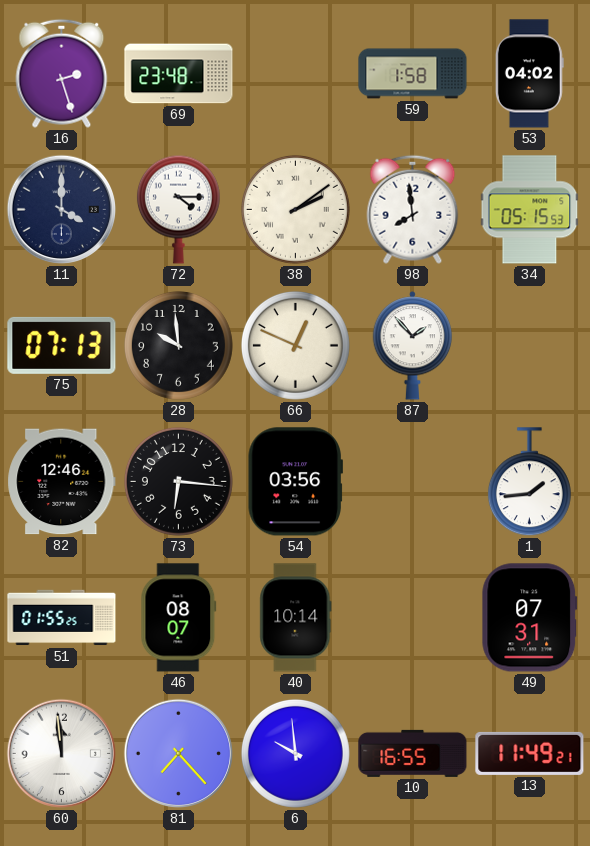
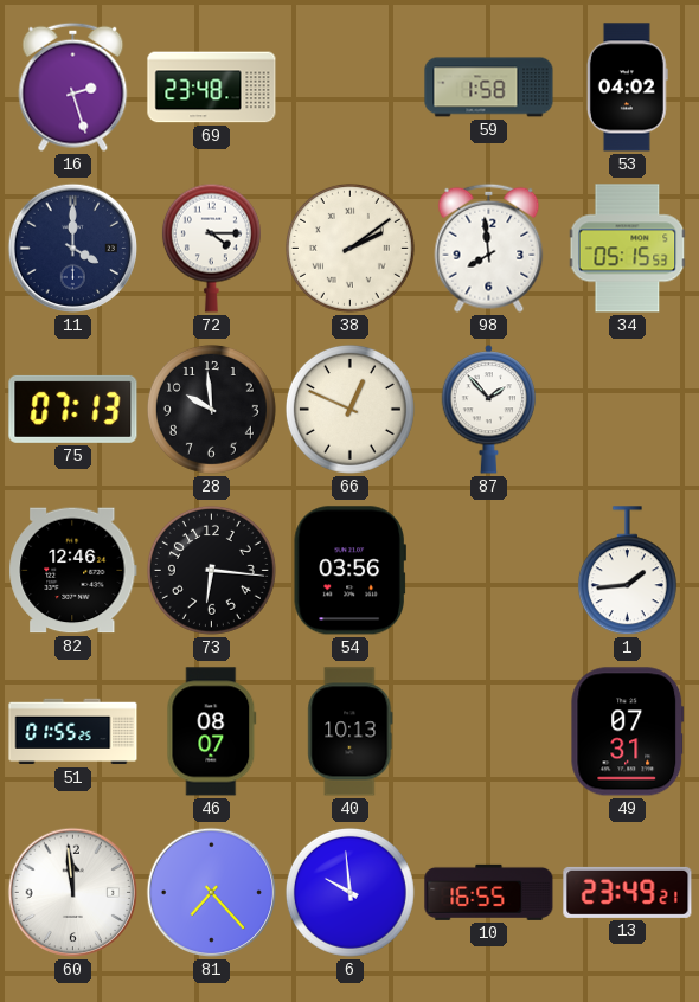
40: 10:14 -> 10:13 (351, 732)
13: 11:49 -> 23:49 (628, 892)
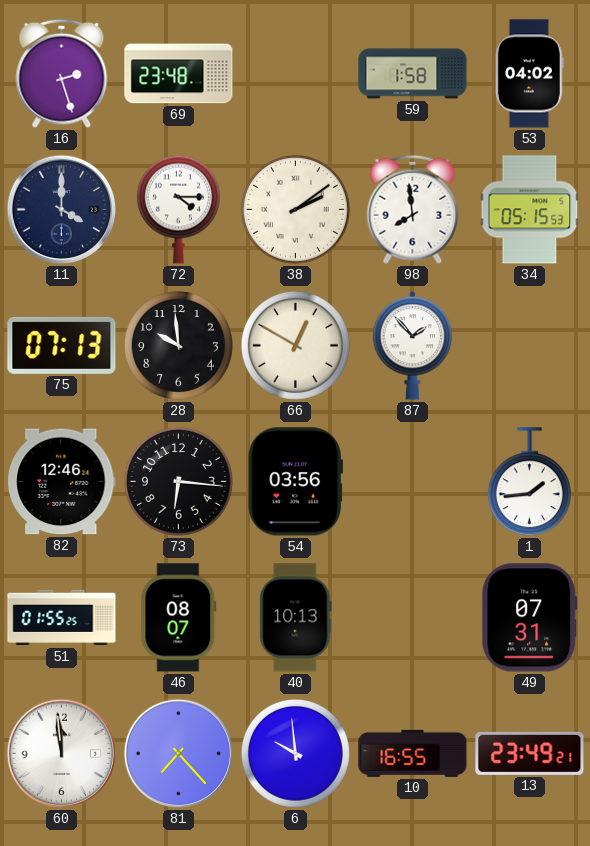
66: 12:49 -> 12:50 (295, 345)
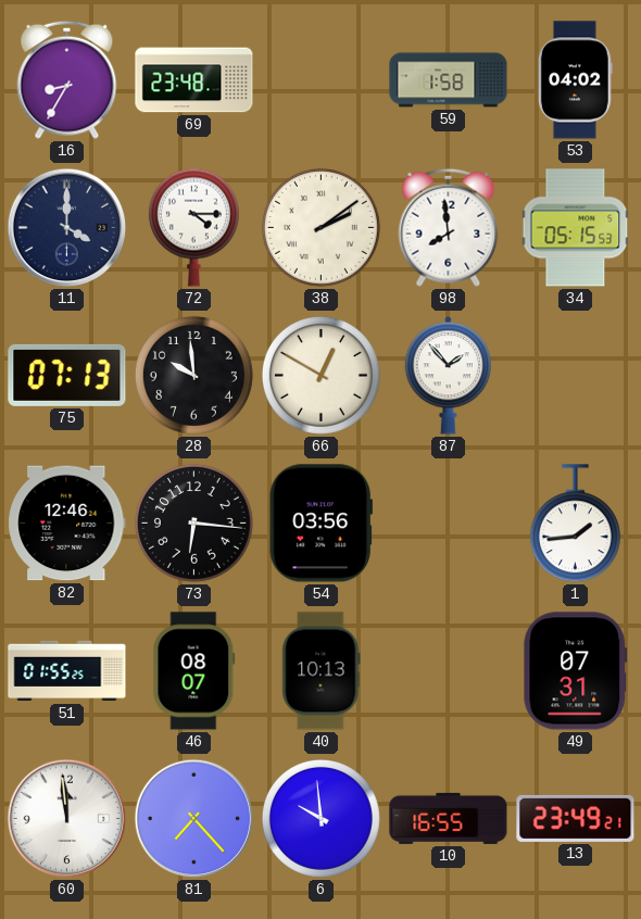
16: 2:27 -> 8:35 (67, 79)
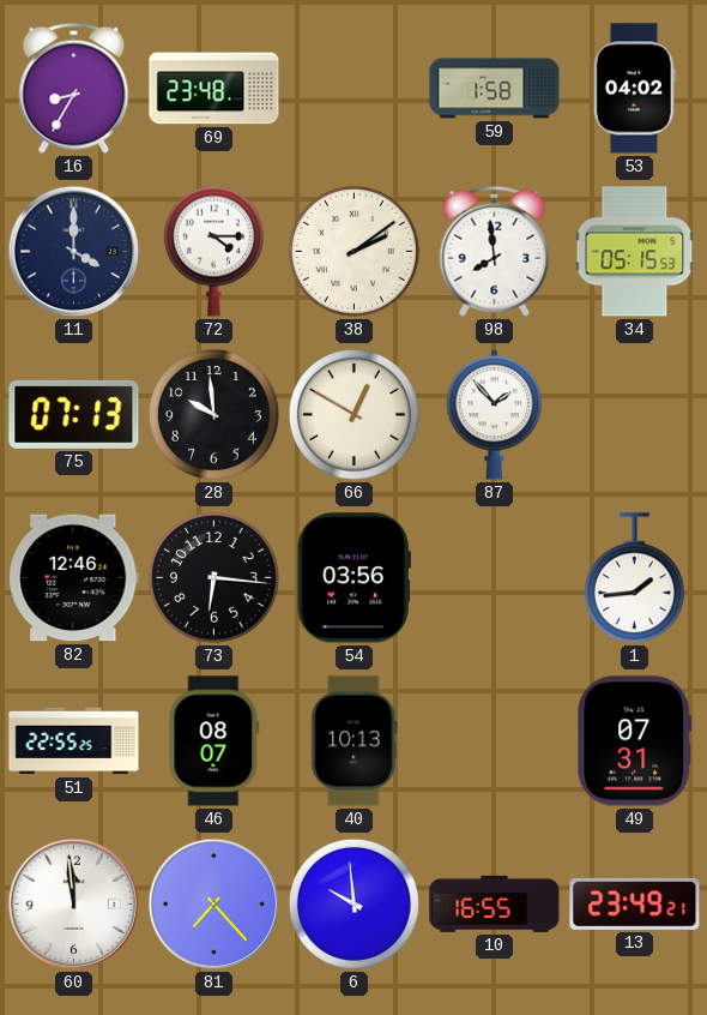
51: 01:55 -> 22:55 (74, 741)
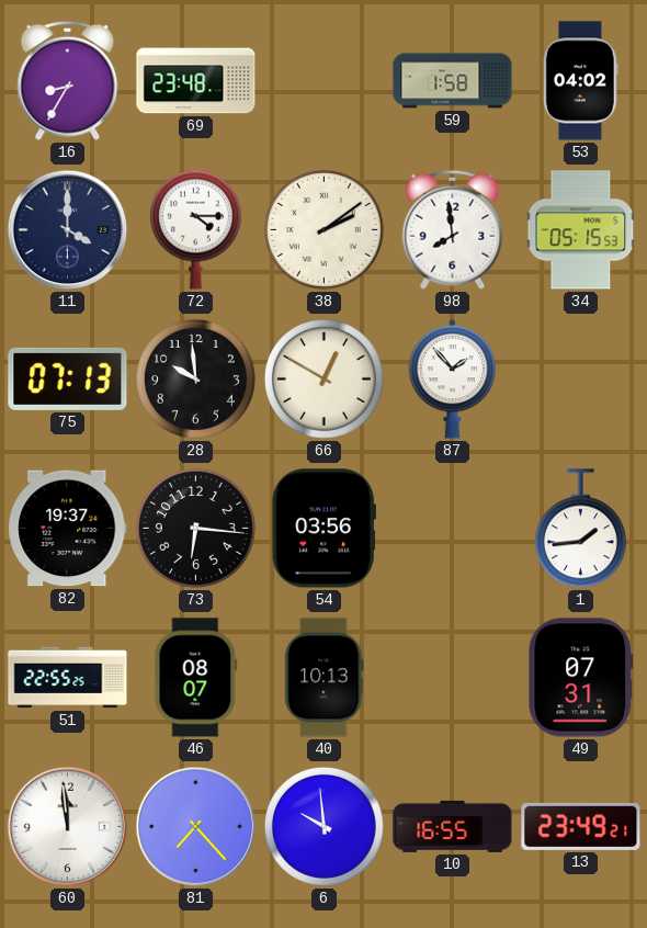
82: 12:46 -> 19:37 (68, 529)
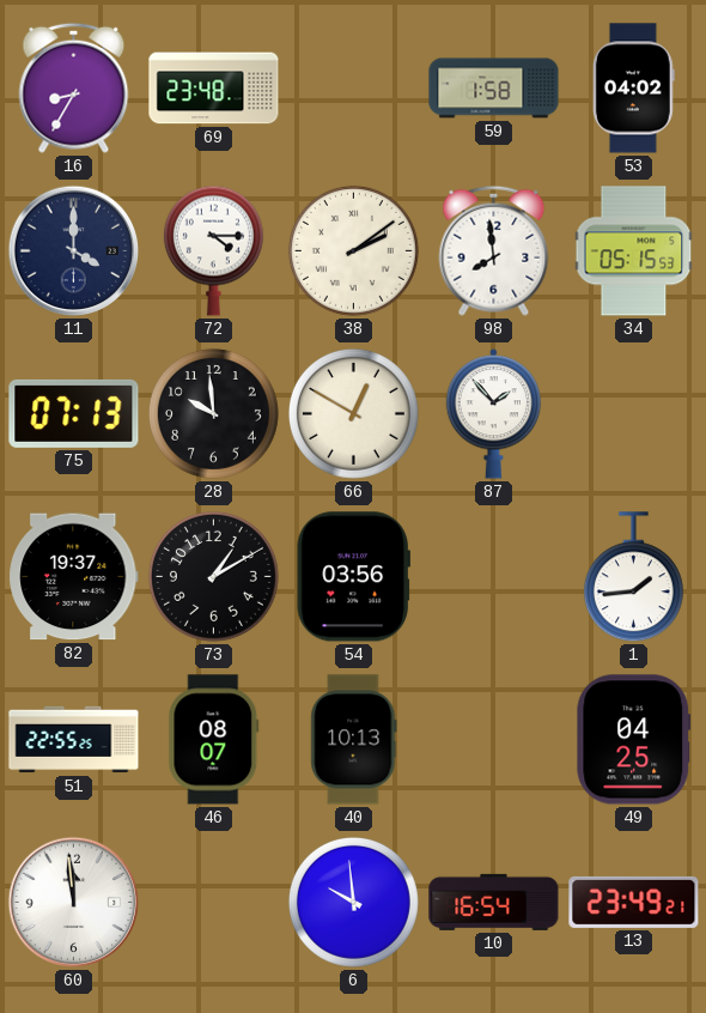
73: 6:16 -> 1:10 (213, 576)
49: 07:31 -> 04:25 (634, 740)
81: 7:23 -> none (196, 827)
10: 16:55 -> 16:54 (494, 902)
